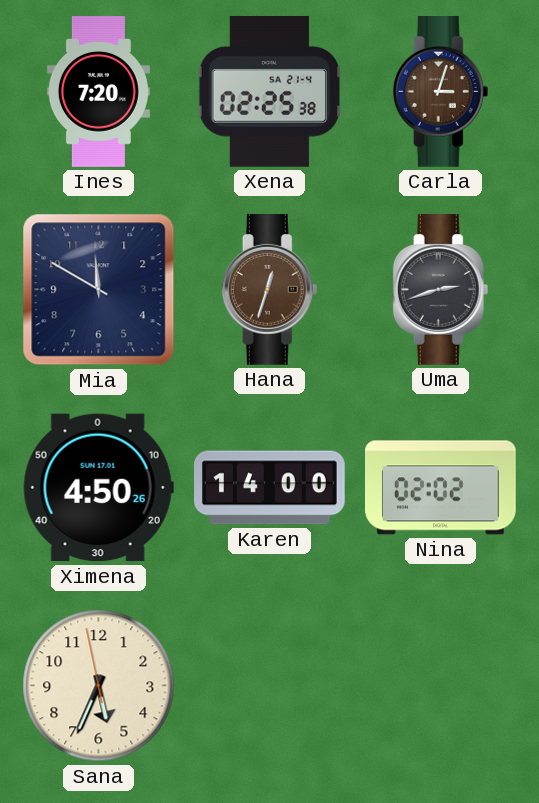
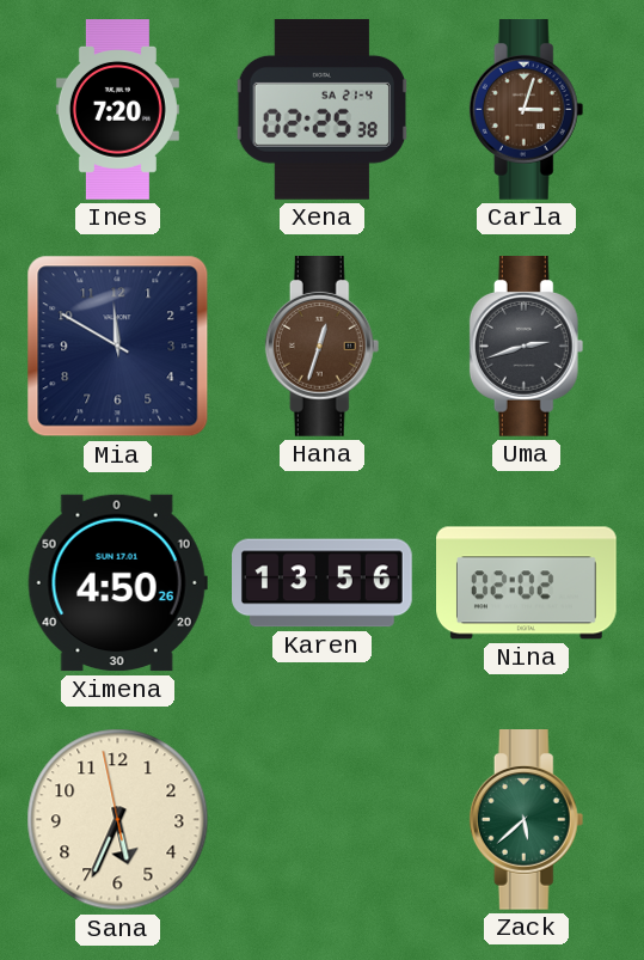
Karen: 14:00 -> 13:56 (323, 583)
Zack: none -> 5:38 (527, 820)
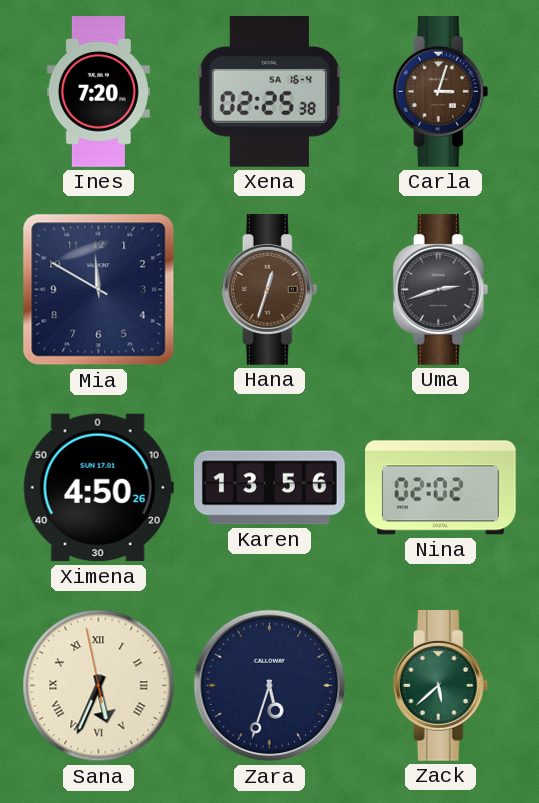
Xena date: SA 21-4 -> SA 16-4 (269, 91)
Sana numerals: Arabic -> Roman (99, 686)
Zara: none -> 5:33 (270, 686)
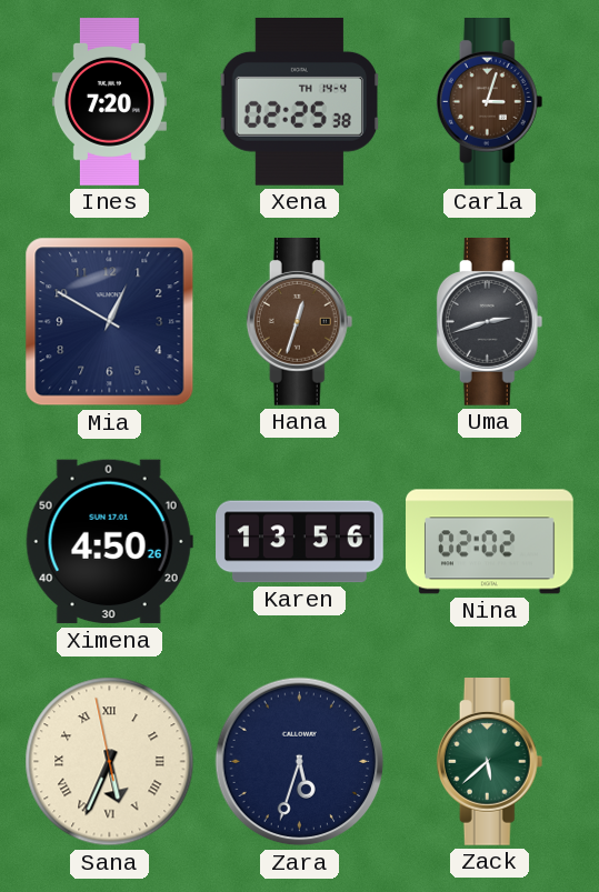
Xena date: SA 16-4 -> TH 14-4 (299, 101)
Mia: 11:50 -> 12:50 (110, 322)
